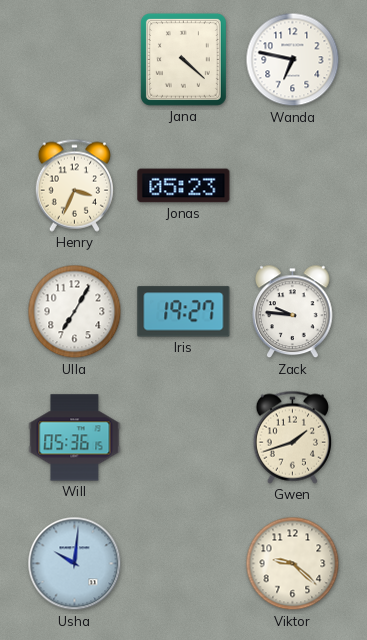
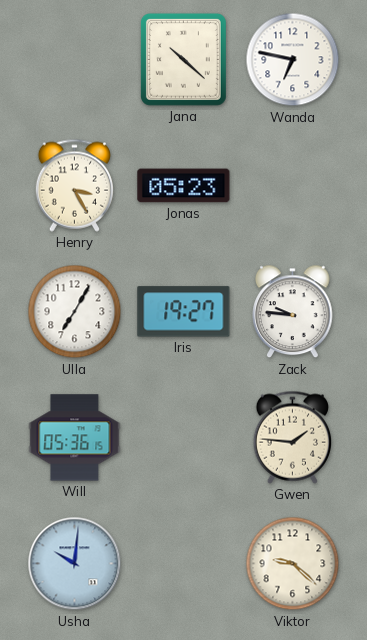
Jana: 4:22 -> 10:22 (183, 59)
Henry: 3:34 -> 3:25 (74, 185)
Gwen: 1:42 -> 1:46 (292, 437)
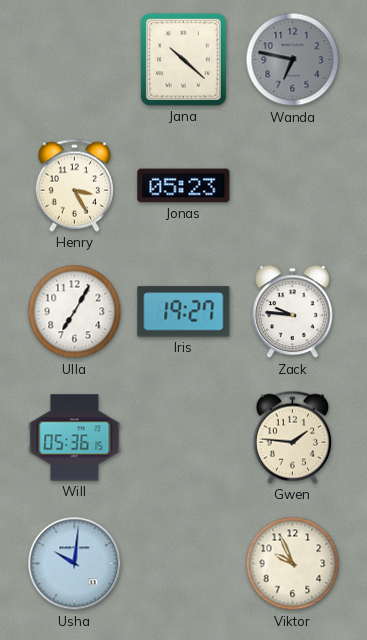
Wanda dial: white -> grey (293, 60)
Viktor: 9:22 -> 9:56 (293, 564)
